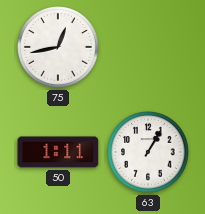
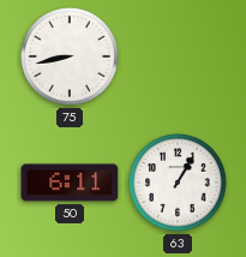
75: 12:43 -> 8:43 (70, 56)
50: 1:11 -> 6:11 (70, 183)
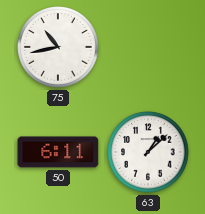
75: 8:43 -> 10:43 (58, 47)
63: 1:05 -> 1:08 (148, 152)
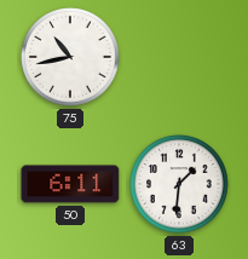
63: 1:08 -> 1:31 (179, 184)
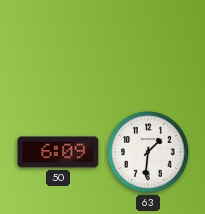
75: 10:43 -> none (70, 57)
50: 6:11 -> 6:09 (58, 152)
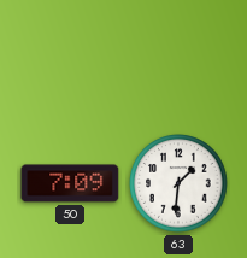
50: 6:09 -> 7:09 (70, 183)
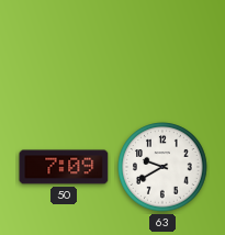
63: 1:31 -> 9:40 (162, 167)
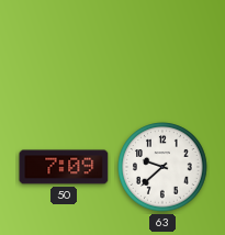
63: 9:40 -> 9:38 (162, 167)
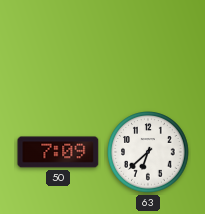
63: 9:38 -> 6:38 (148, 152)
